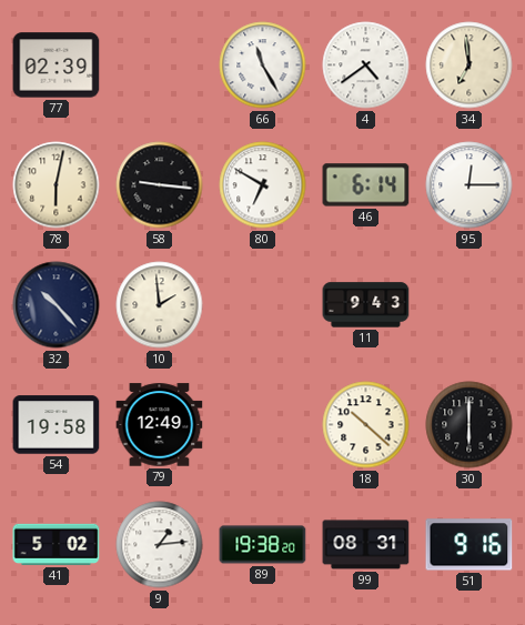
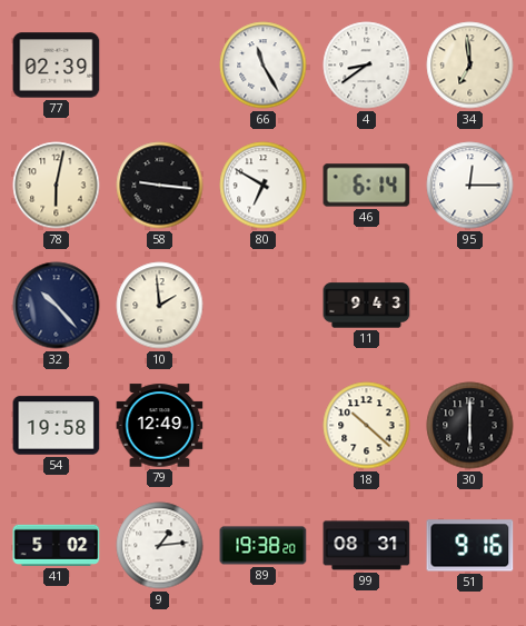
4: 4:39 -> 8:39 (367, 66)
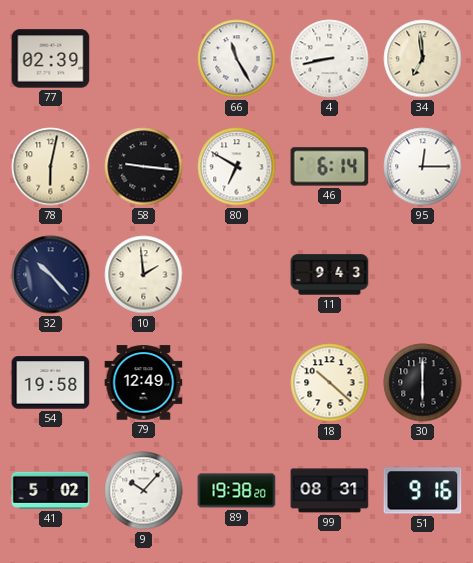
4: 8:39 -> 8:43 (330, 59)
9: 1:14 -> 10:07 (144, 491)
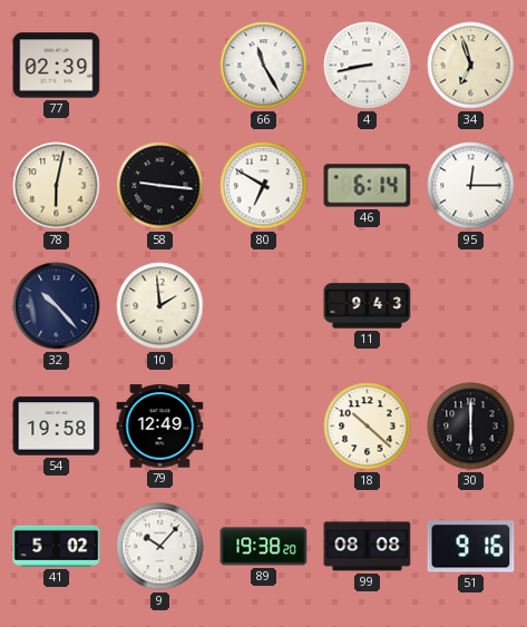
34: 6:59 -> 6:57 (471, 66)
99: 08:31 -> 08:08 (368, 547)
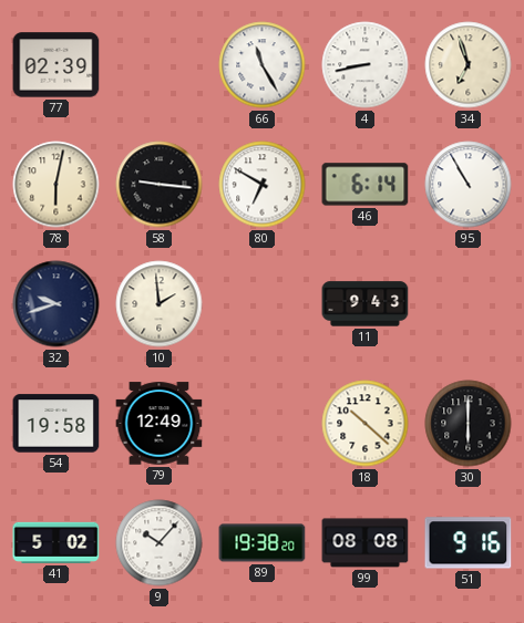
95: 12:15 -> 10:55 (469, 185)
32: 10:23 -> 9:42 (56, 304)
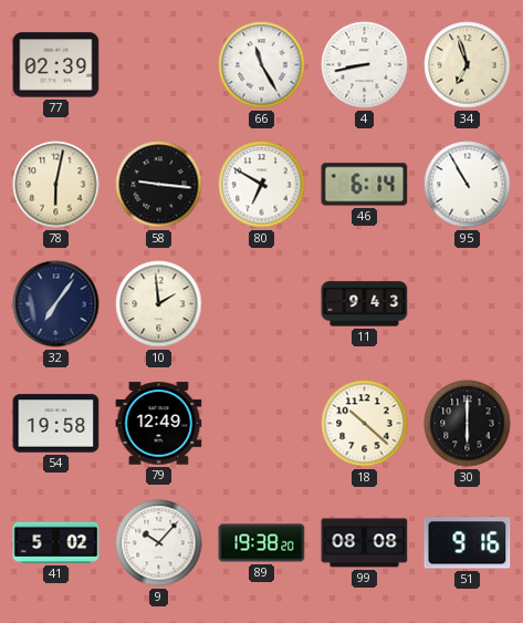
32: 9:42 -> 7:06 (56, 304)
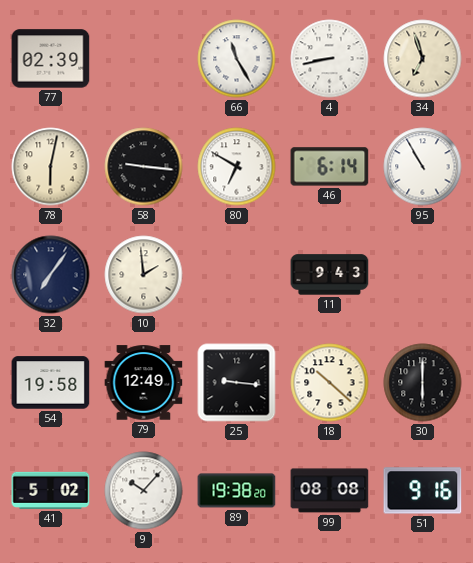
25: none -> 9:16 (237, 383)
